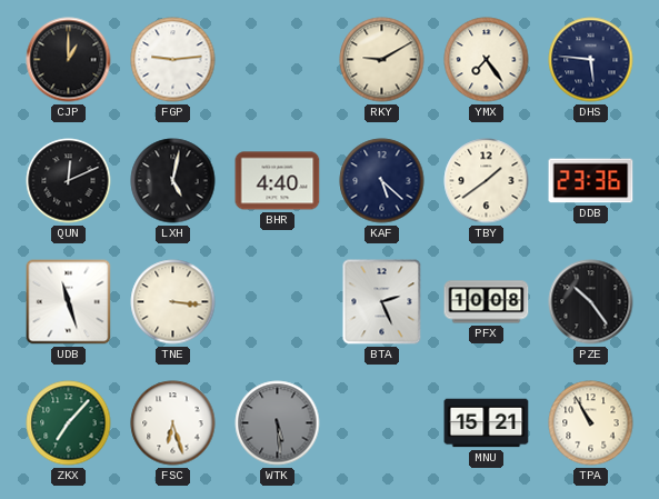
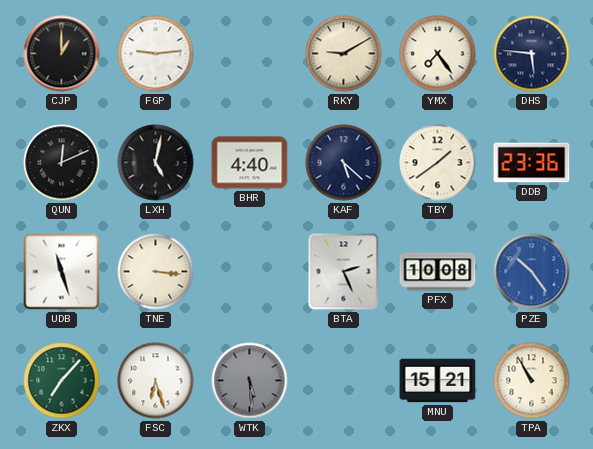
PZE dial: black -> blue (532, 272)
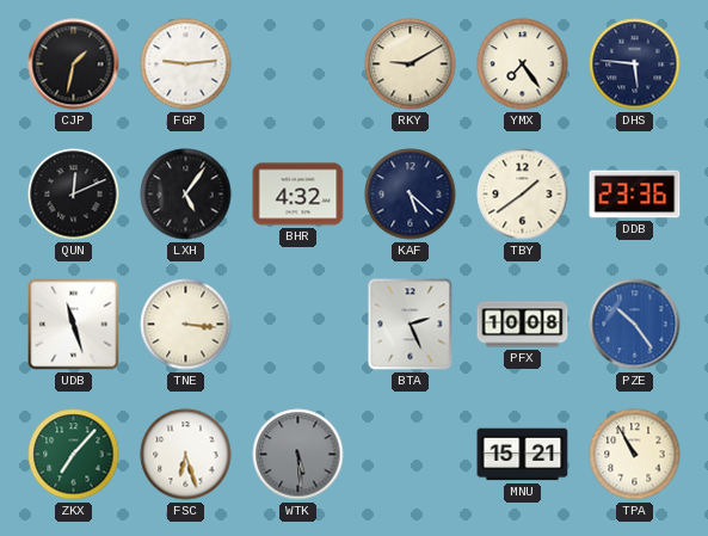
CJP: 1:00 -> 1:32 (74, 64)
LXH: 5:02 -> 5:06 (186, 195)
BHR: 4:40 -> 4:32 (298, 195)
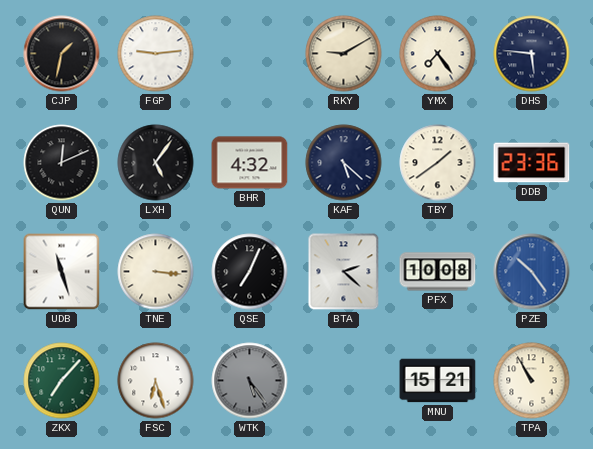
QSE: none -> 7:04 (250, 272)
BTA: 2:26 -> 2:22 (344, 272)
WTK: 5:29 -> 5:24 (250, 381)
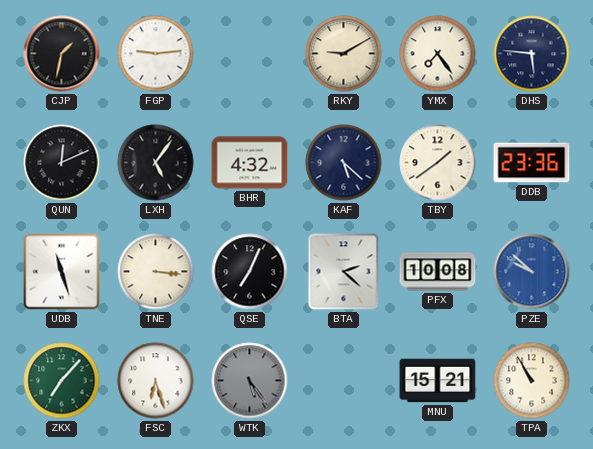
PZE: 10:24 -> 9:52 (532, 272)
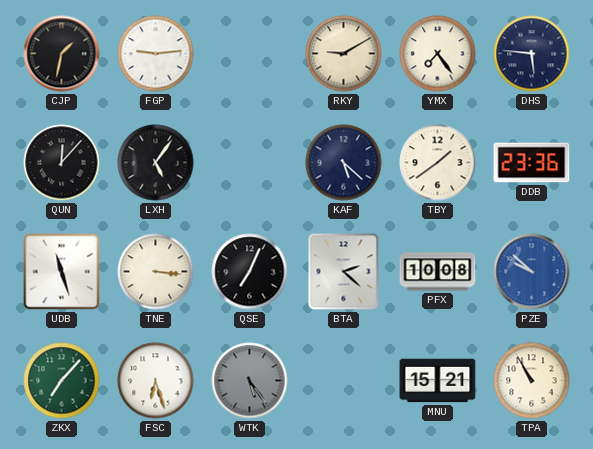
QUN: 12:11 -> 12:07 (62, 163)
BHR: 4:32 -> none (250, 163)
